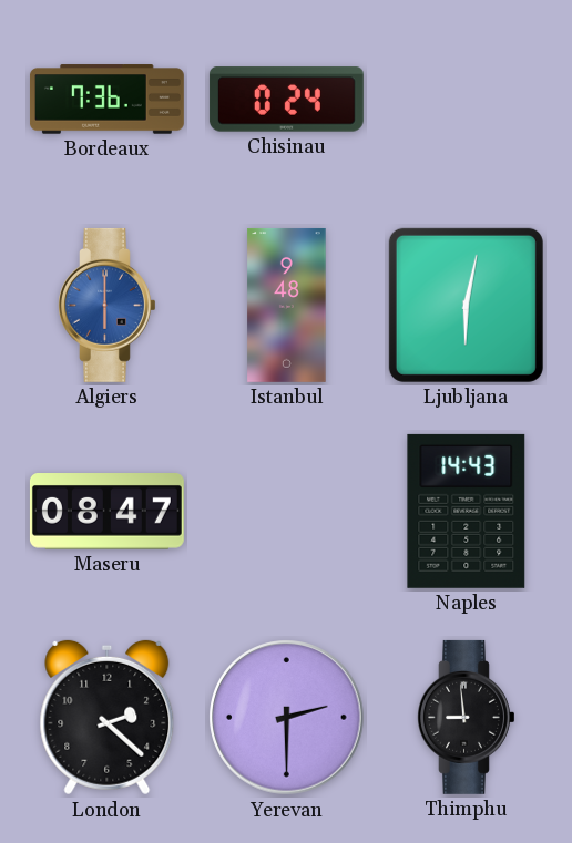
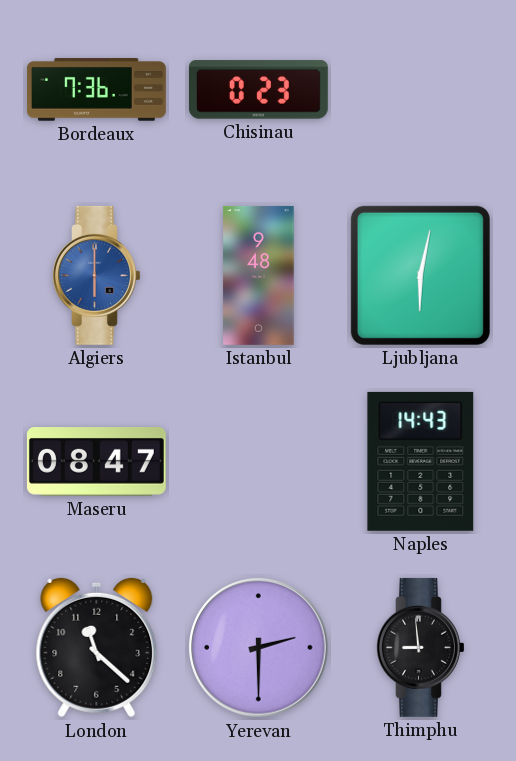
Chisinau: 0:24 -> 0:23 (258, 90)
London: 2:22 -> 11:22 (97, 648)
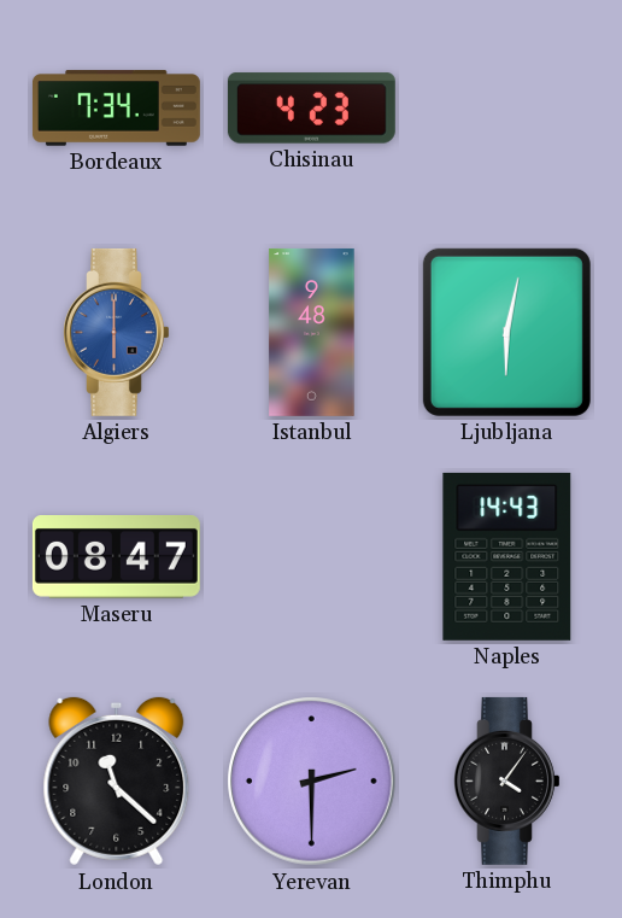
Bordeaux: 7:36 -> 7:34 (116, 109)
Chisinau: 0:23 -> 4:23 (311, 109)
Thimphu: 8:59 -> 4:06 (507, 780)
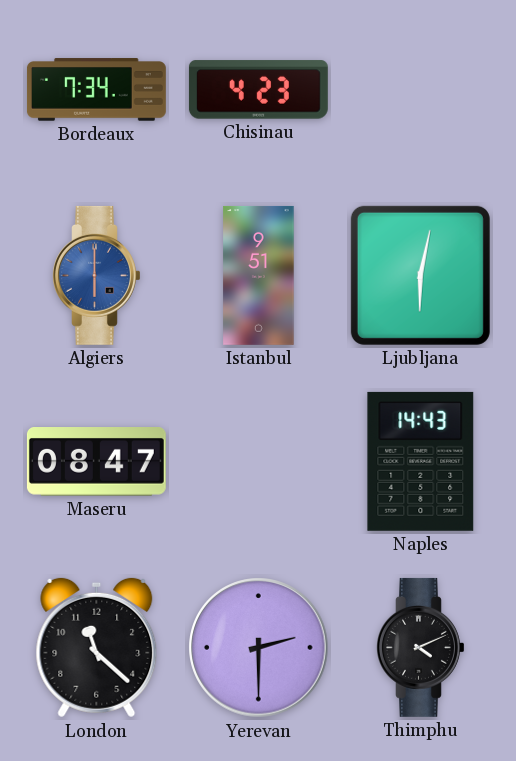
Istanbul: 9:48 -> 9:51 (259, 275)
Thimphu: 4:06 -> 4:11 (421, 647)
